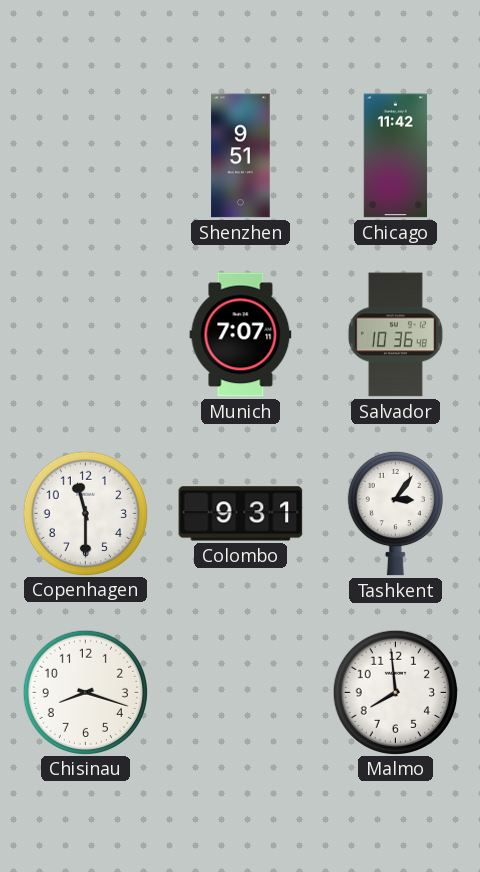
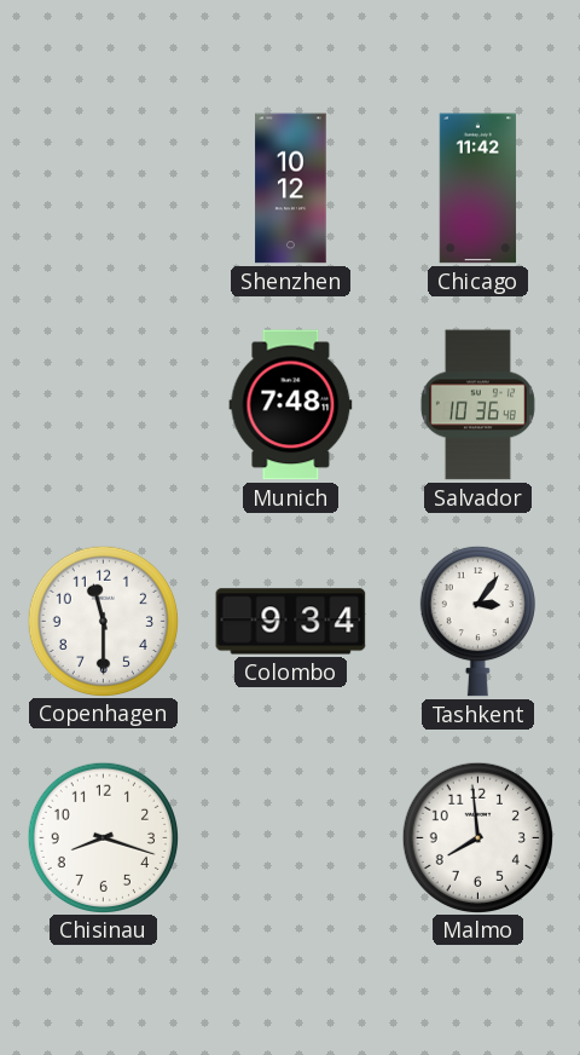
Shenzhen: 9:51 -> 10:12 (291, 189)
Munich: 7:07 -> 7:48 (291, 405)
Colombo: 9:31 -> 9:34 (291, 622)
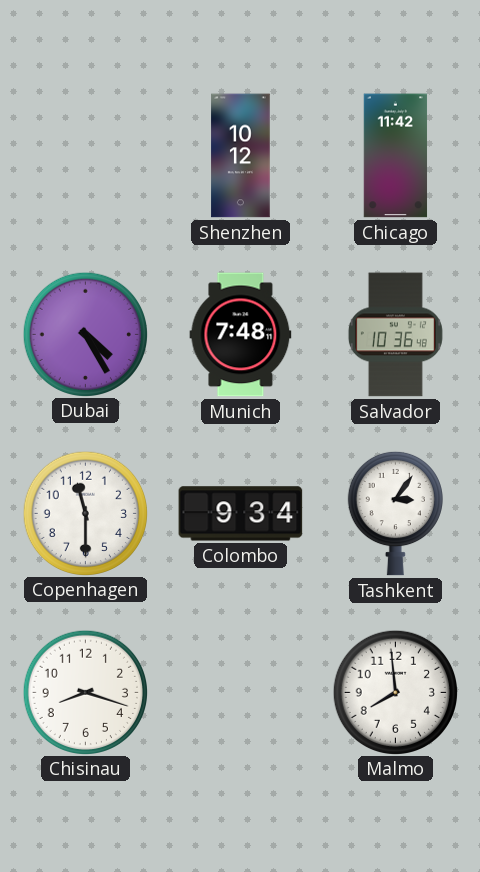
Dubai: none -> 4:25 (85, 334)
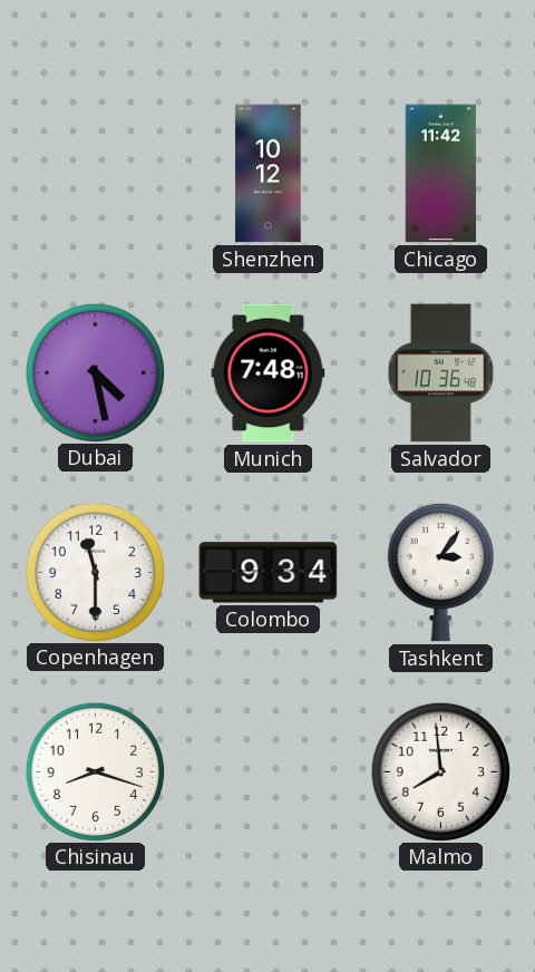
Dubai: 4:25 -> 4:28 (95, 372)
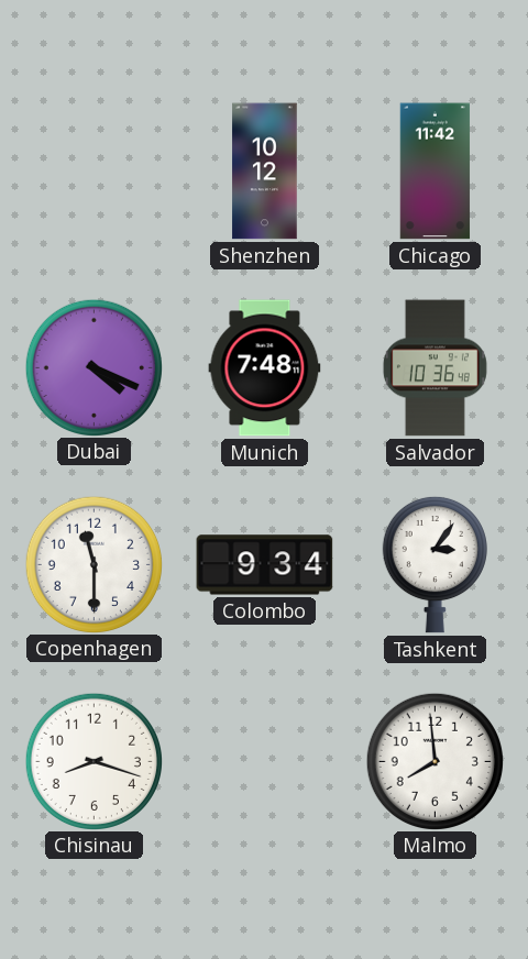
Dubai: 4:28 -> 4:19 (94, 367)
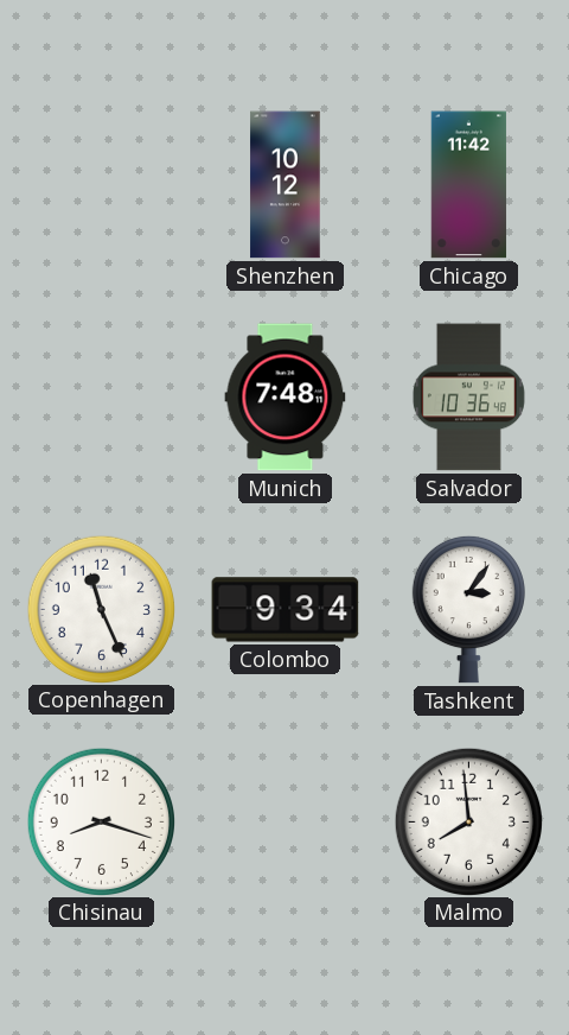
Dubai: 4:19 -> none (94, 367)
Copenhagen: 11:30 -> 11:26 (101, 609)
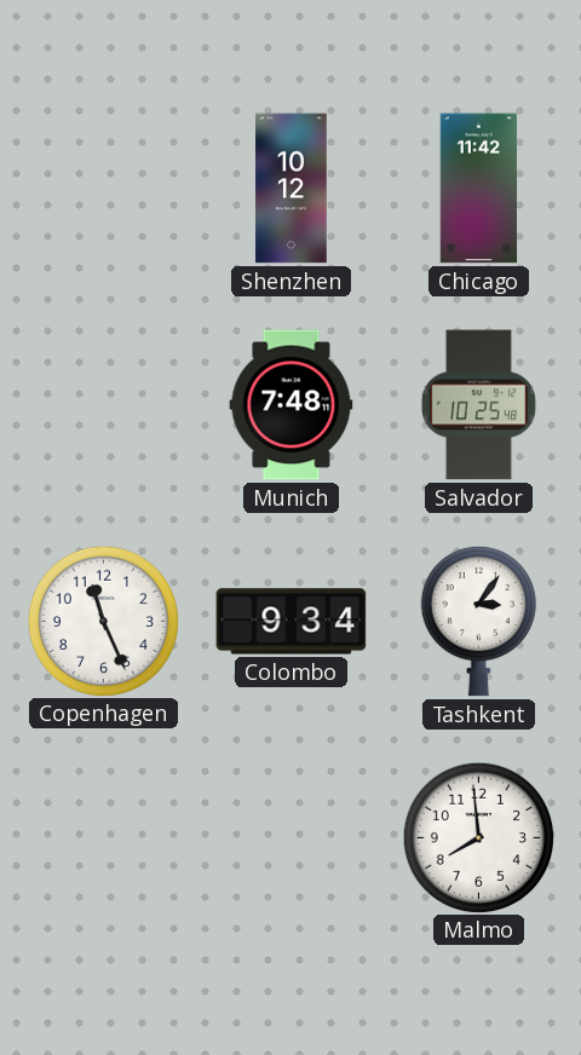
Salvador: 10:36 -> 10:25 (478, 405)
Chisinau: 8:18 -> none (101, 821)
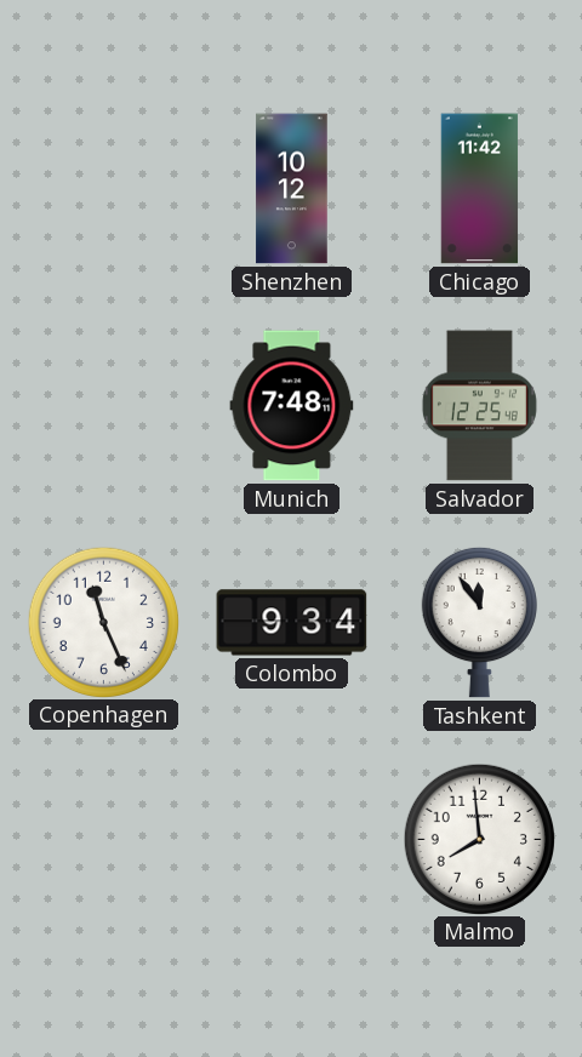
Salvador: 10:25 -> 12:25 (479, 406)
Tashkent: 3:06 -> 11:54 (479, 622)
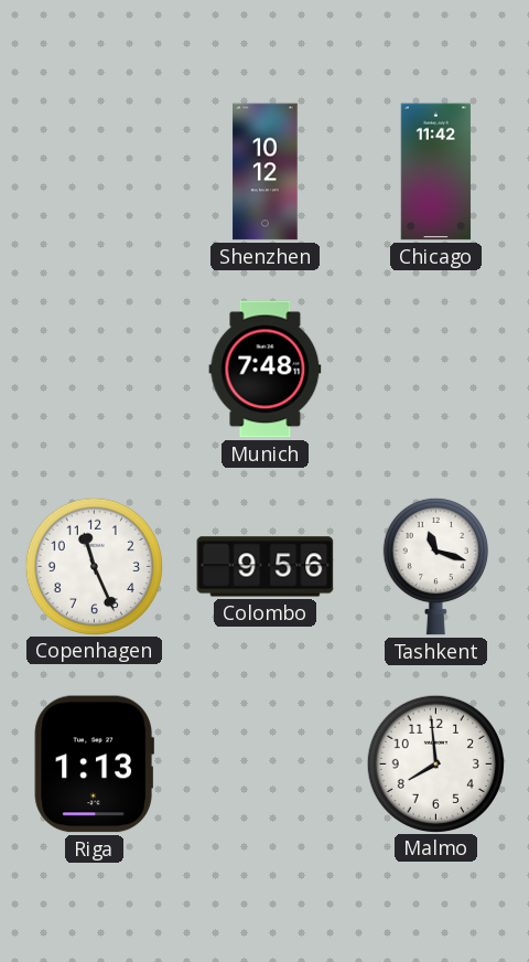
Salvador: 12:25 -> none (479, 406)
Colombo: 9:34 -> 9:56 (266, 567)
Tashkent: 11:54 -> 11:18 (435, 566)
Riga: none -> 1:13 (94, 765)
